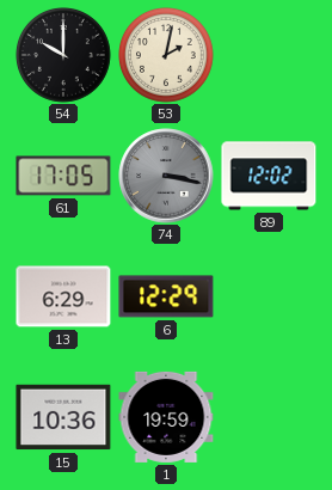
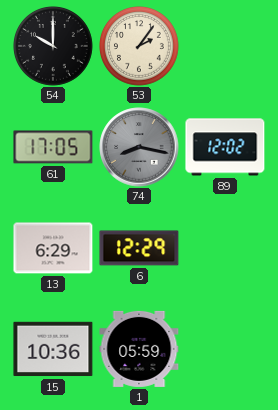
53: 2:02 -> 2:06 (140, 47)
74: 3:17 -> 8:17 (139, 147)
1: 19:59 -> 05:59 (139, 349)
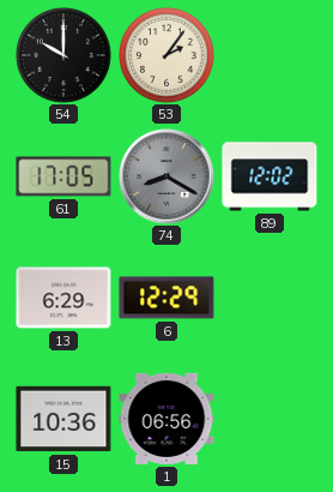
74: 8:17 -> 8:20 (166, 176)
1: 05:59 -> 06:56 (166, 419)
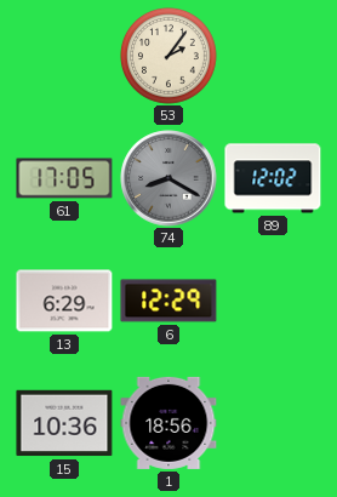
54: 10:00 -> none (65, 56)
1: 06:56 -> 18:56 (168, 423)
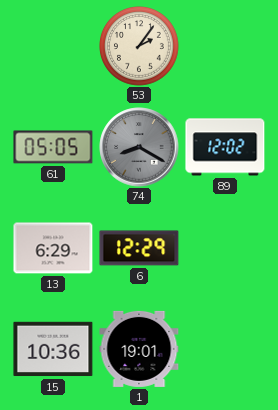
61: 17:05 -> 05:05 (53, 147)
1: 18:56 -> 19:01 (139, 349)
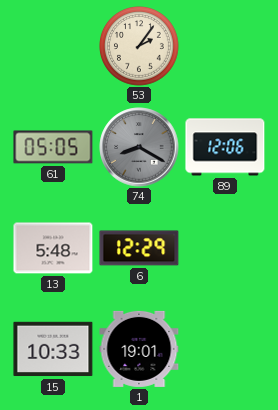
89: 12:02 -> 12:06 (225, 147)
13: 6:29 -> 5:48 (53, 248)
15: 10:36 -> 10:33 (53, 349)
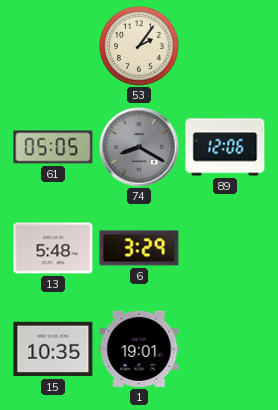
6: 12:29 -> 3:29 (139, 248)
15: 10:33 -> 10:35 (53, 349)
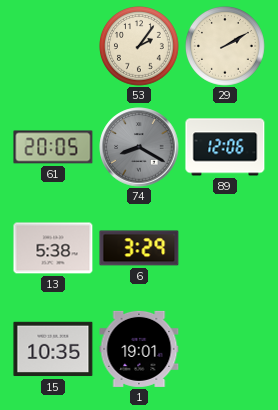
29: none -> 2:10 (226, 47)
61: 05:05 -> 20:05 (53, 147)
13: 5:48 -> 5:38 (53, 248)
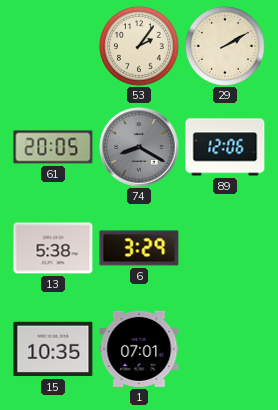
1: 19:01 -> 07:01 (139, 349)
